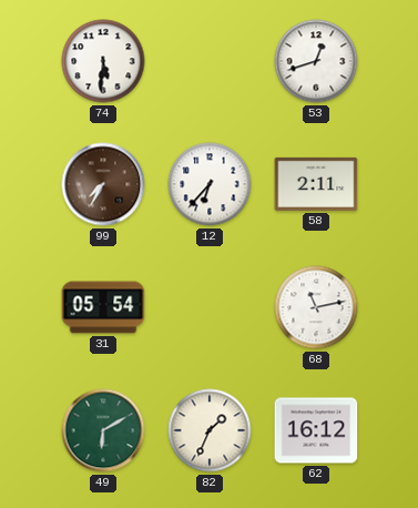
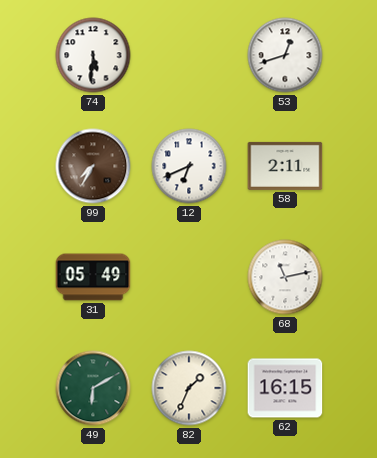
12: 6:37 -> 6:41 (189, 166)
31: 05:54 -> 05:49 (93, 277)
62: 16:12 -> 16:15 (285, 388)
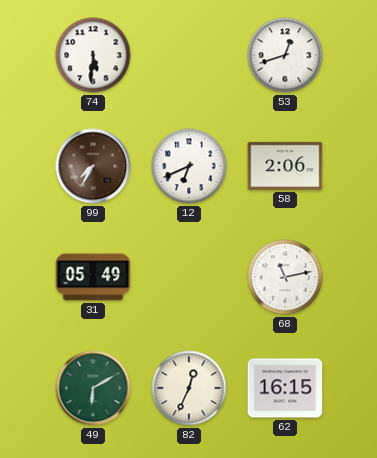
58: 2:11 -> 2:06 (285, 166)
82: 1:34 -> 12:34 (189, 388)
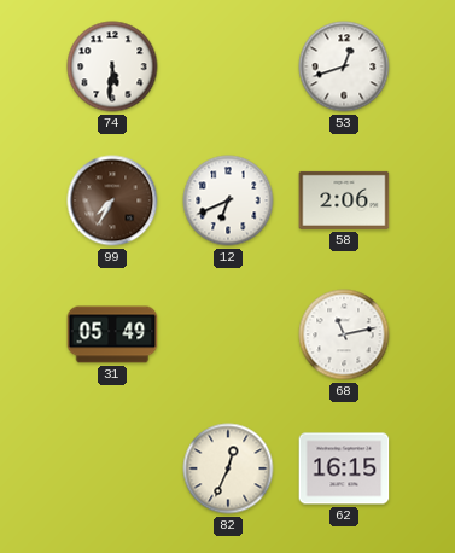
49: 6:10 -> none (93, 388)
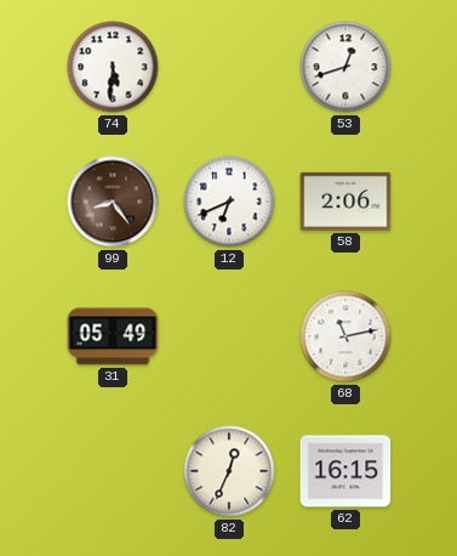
99: 7:35 -> 8:24 (113, 202)
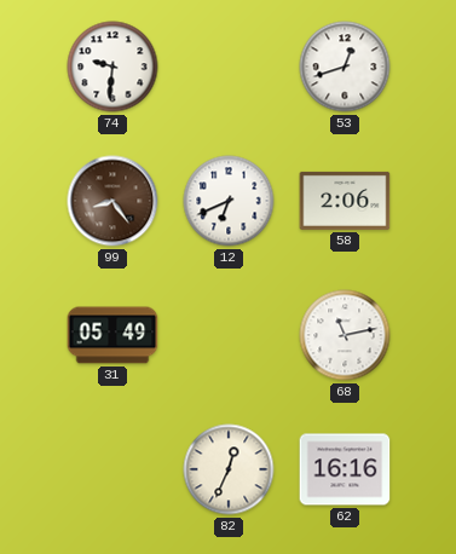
74: 5:31 -> 9:31 (112, 67)
62: 16:15 -> 16:16 (345, 469)
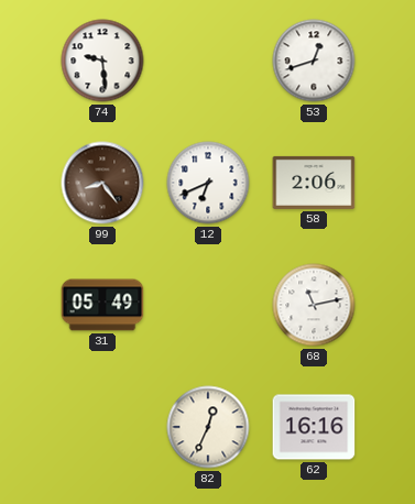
74: 9:31 -> 9:29 (102, 61)
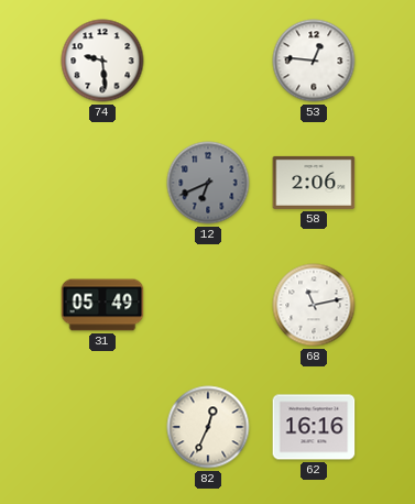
53: 12:42 -> 12:46 (314, 61)
99: 8:24 -> none (102, 183)
12 dial: white -> grey (208, 183)
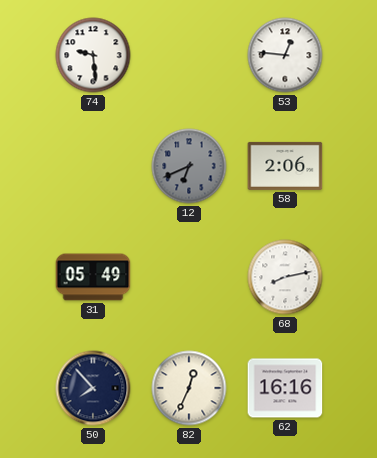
68: 11:13 -> 8:13 (285, 277)
50: none -> 7:53 (93, 388)
